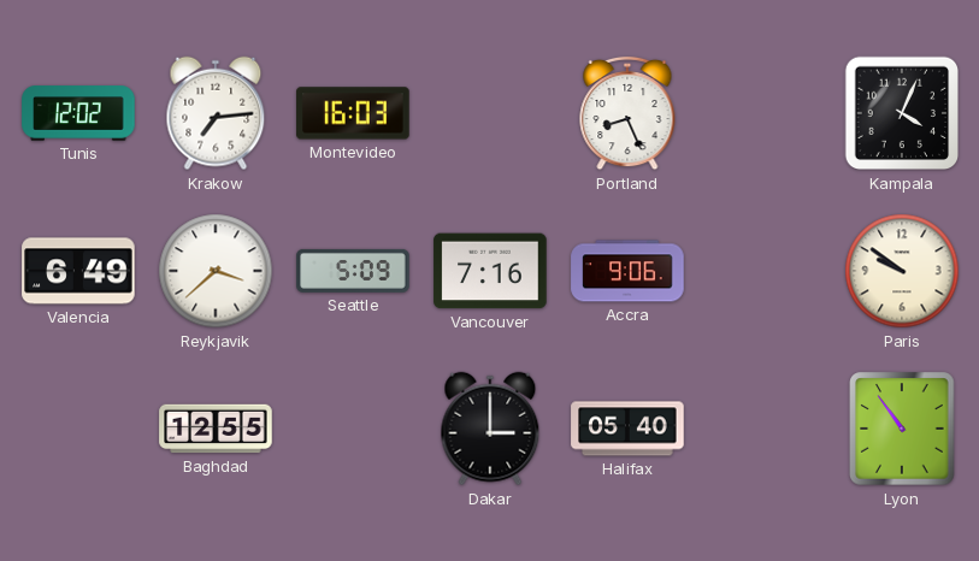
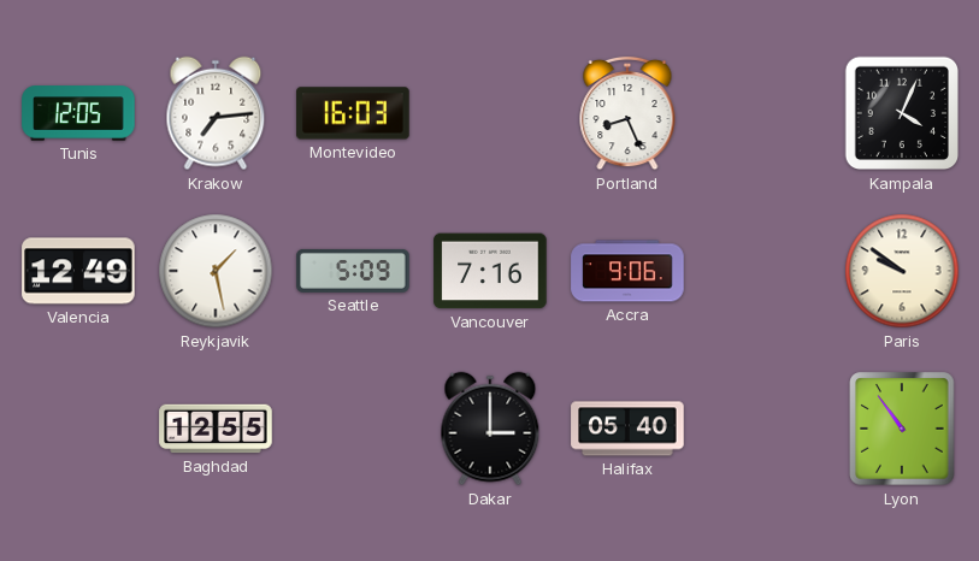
Tunis: 12:02 -> 12:05 (78, 113)
Valencia: 6:49 -> 12:49 (78, 271)
Reykjavik: 3:38 -> 1:28 (216, 271)
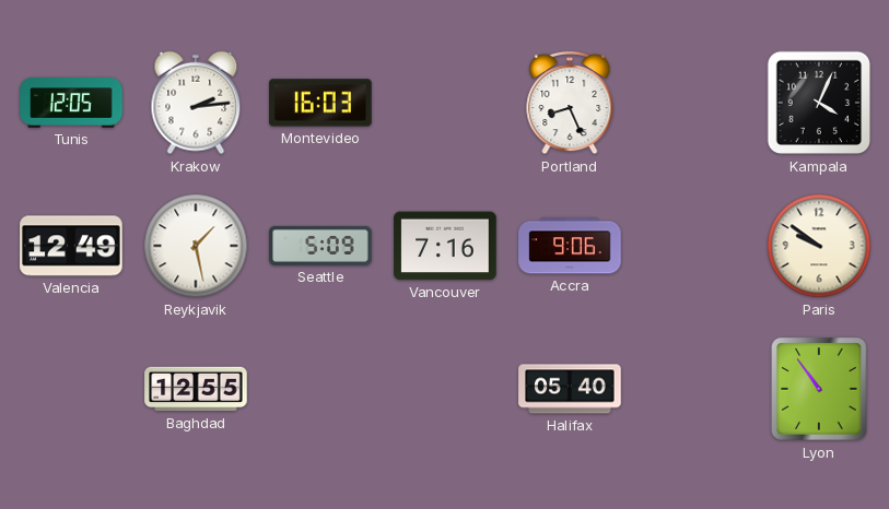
Krakow: 7:14 -> 2:14 (196, 103)
Dakar: 3:00 -> none (490, 429)
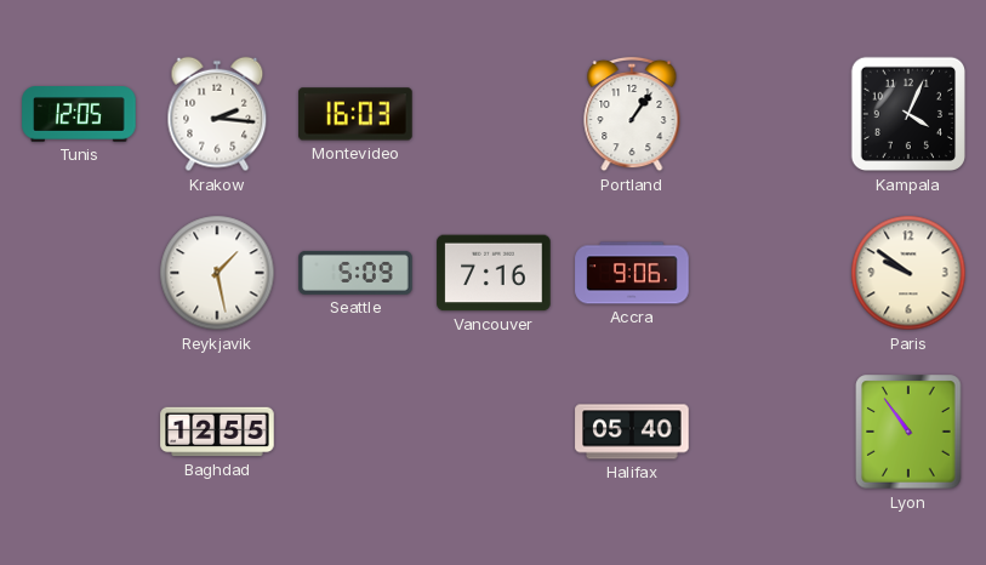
Krakow: 2:14 -> 2:16 (217, 114)
Portland: 8:26 -> 1:06 (632, 114)
Valencia: 12:49 -> none (71, 246)
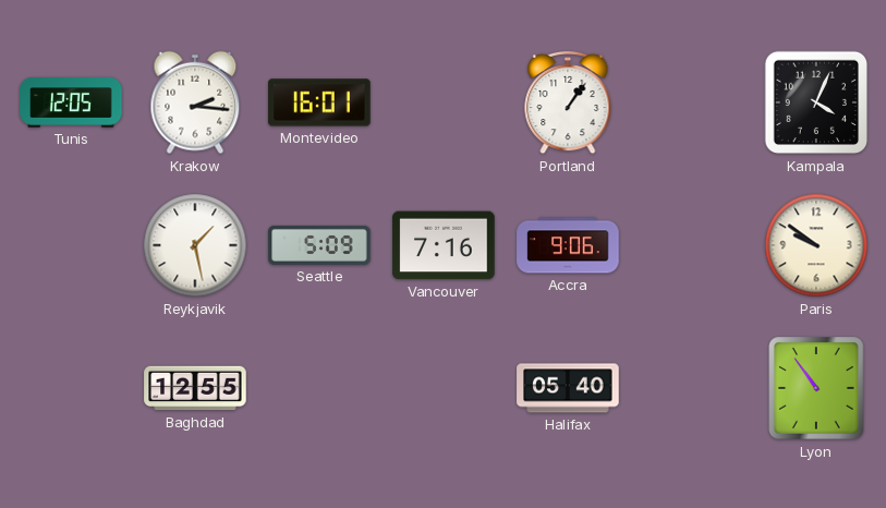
Montevideo: 16:03 -> 16:01 (319, 102)
